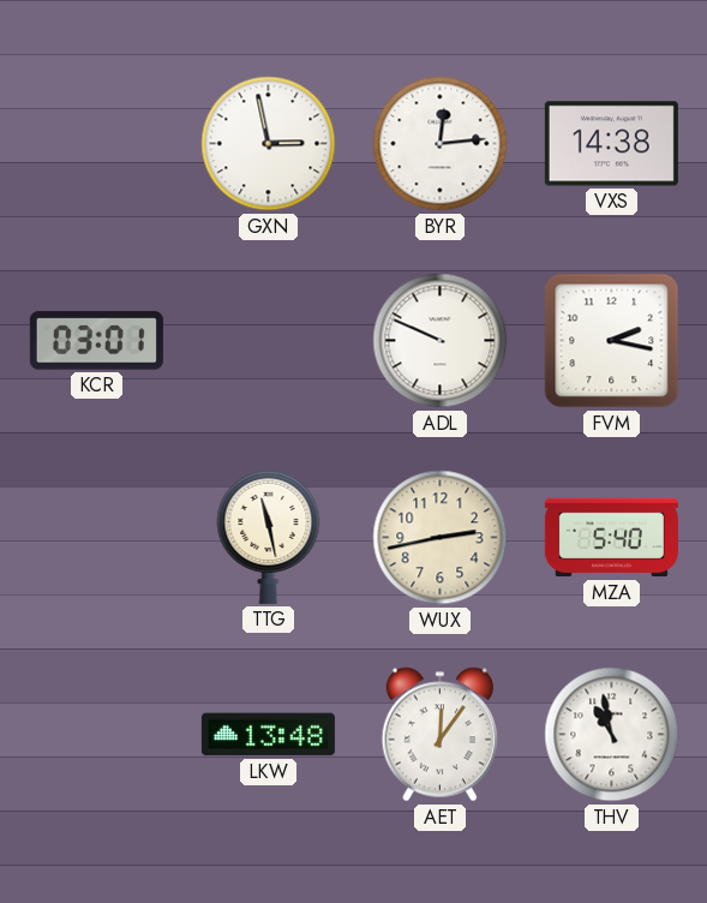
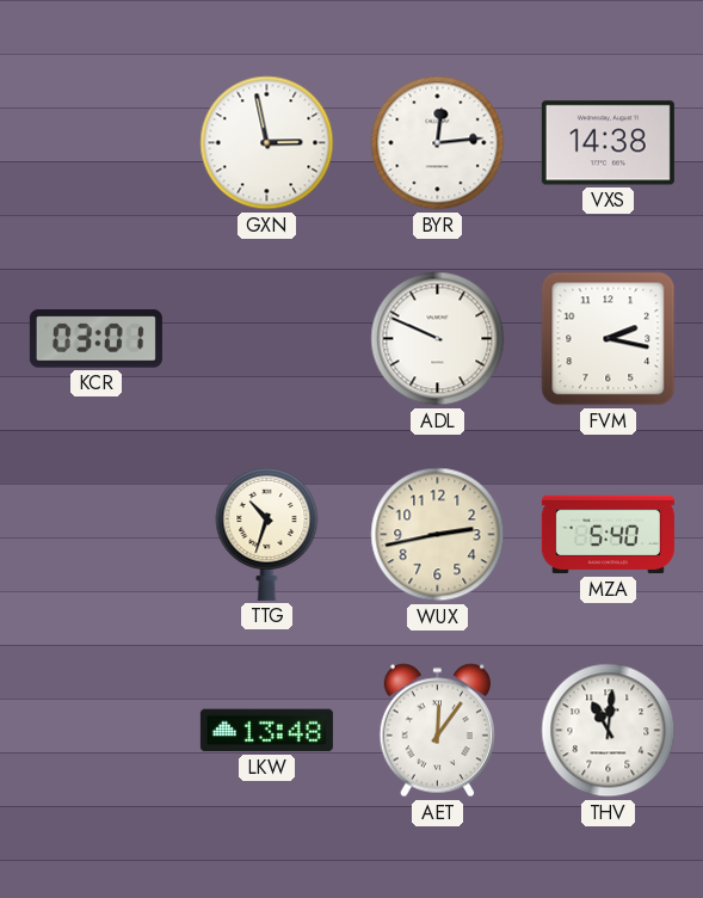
TTG: 11:28 -> 10:33 (267, 534)
THV: 10:58 -> 11:01 (609, 731)
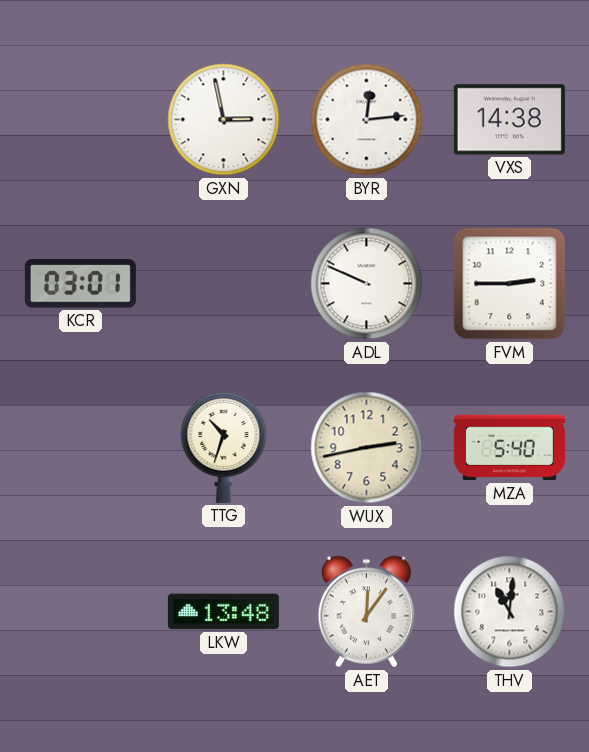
FVM: 2:17 -> 2:45 (510, 284)
